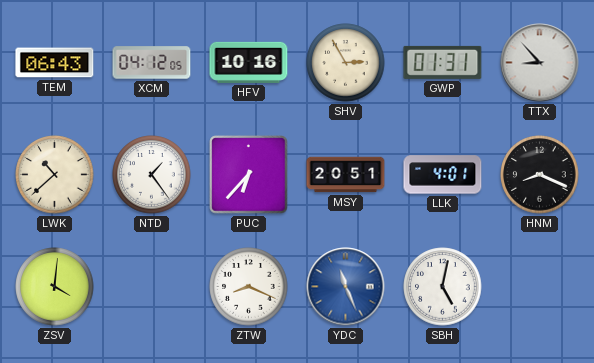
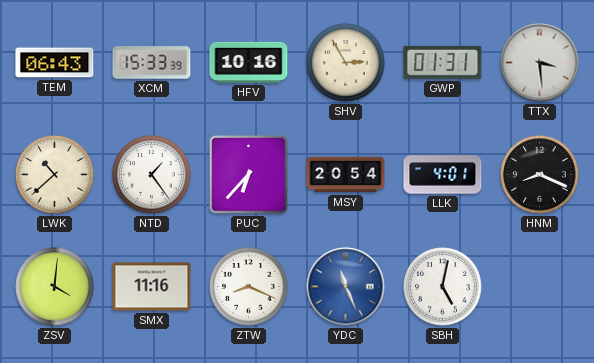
XCM: 04:12 -> 15:33 (152, 63)
TTX: 8:53 -> 3:29 (540, 63)
MSY: 20:51 -> 20:54 (346, 175)
SMX: none -> 11:16 (152, 287)
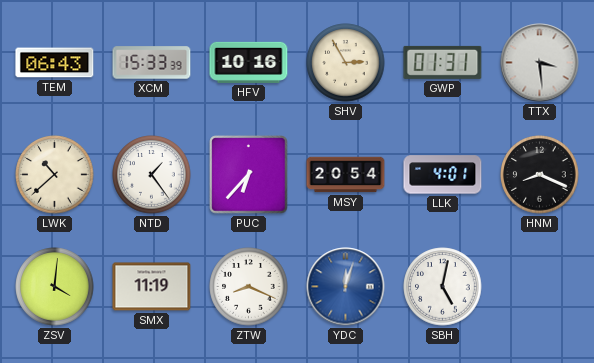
SMX: 11:16 -> 11:19 (152, 287)
YDC: 11:26 -> 12:03 (346, 287)
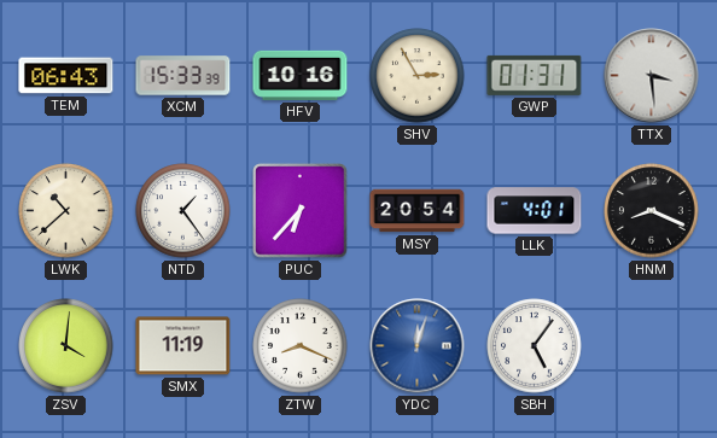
SBH: 5:02 -> 5:06 (535, 346)
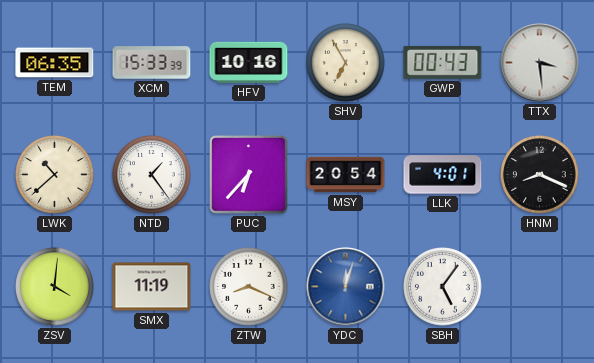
TEM: 06:43 -> 06:35 (55, 63)
SHV: 2:55 -> 6:55 (346, 63)
GWP: 01:31 -> 00:43 (443, 62)
